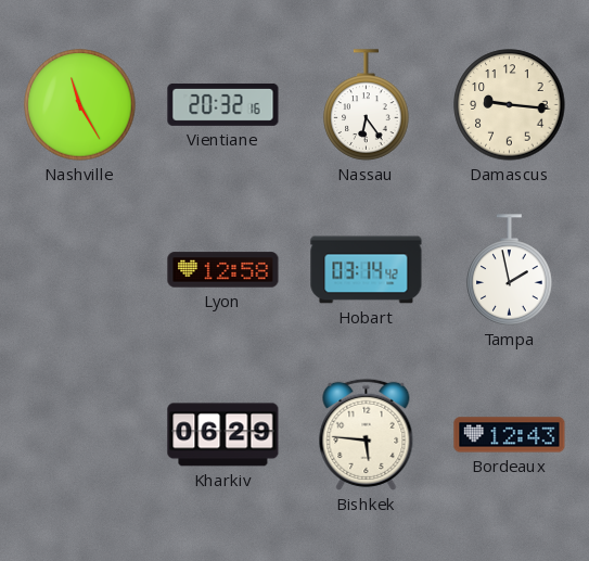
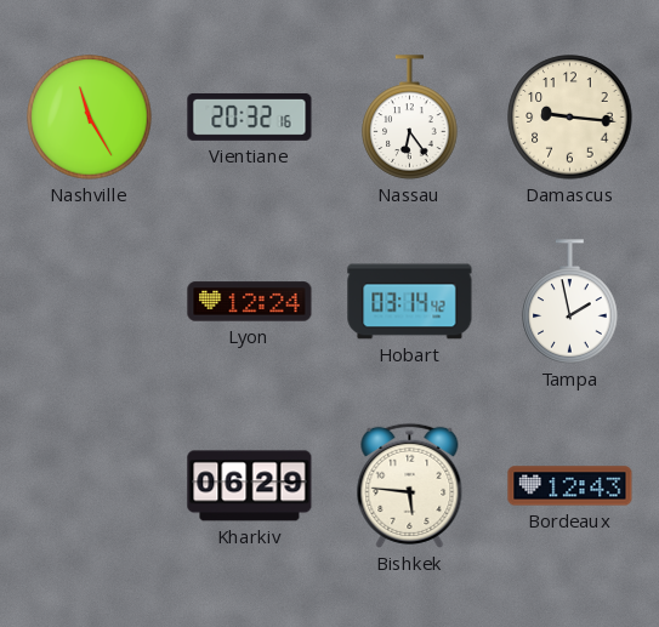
Lyon: 12:58 -> 12:24 (250, 302)
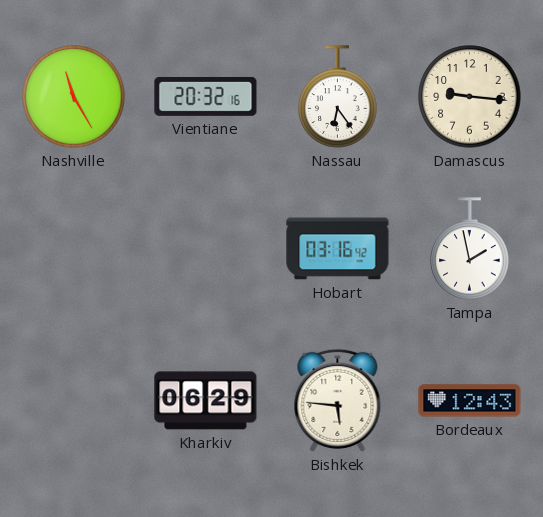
Lyon: 12:24 -> none (250, 302)
Hobart: 03:14 -> 03:16 (338, 249)
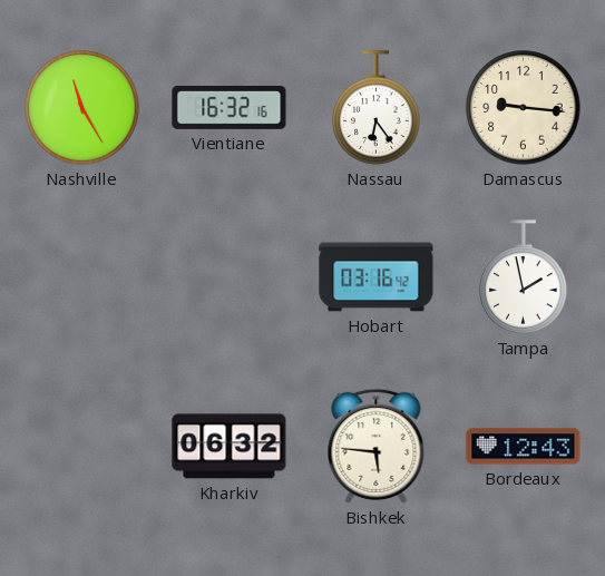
Vientiane: 20:32 -> 16:32 (230, 107)
Kharkiv: 06:29 -> 06:32 (230, 447)
